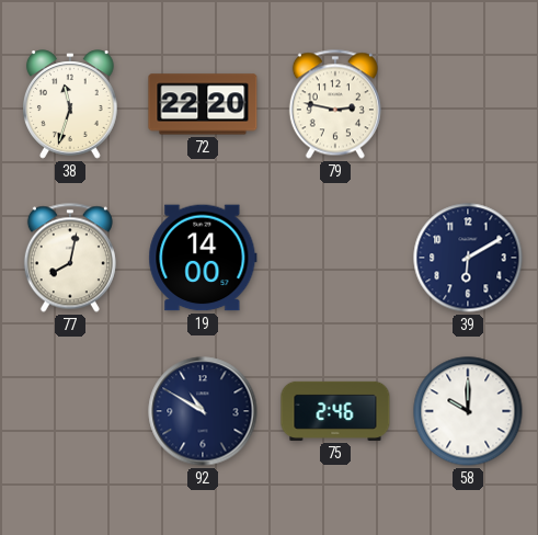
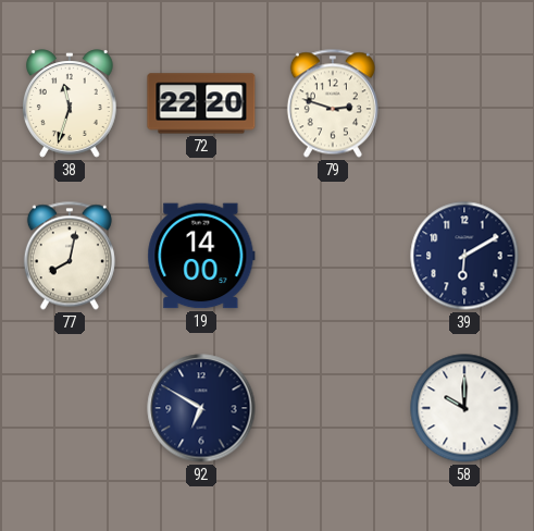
79: 2:47 -> 2:48 (333, 103)
92: 10:50 -> 6:50 (201, 408)
75: 2:46 -> none (335, 411)
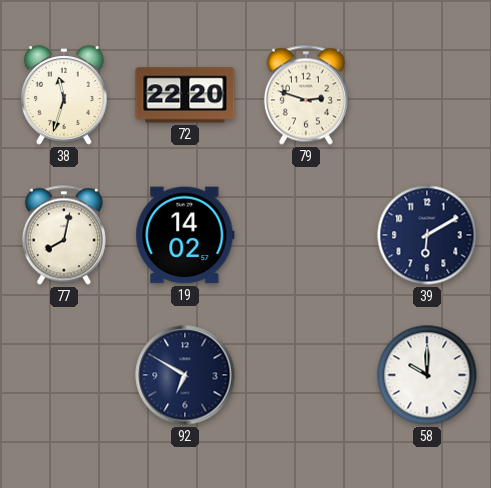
19: 14:00 -> 14:02 (185, 235)
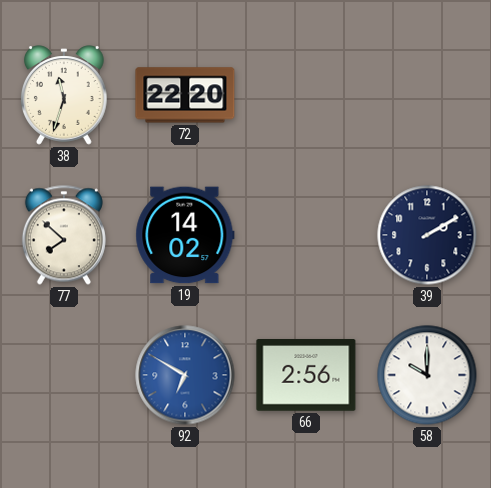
79: 2:48 -> none (306, 95)
77: 8:02 -> 7:52 (64, 235)
39: 6:10 -> 2:10 (427, 235)
92 dial: navy -> blue (185, 375)
66: none -> 2:56 (306, 376)
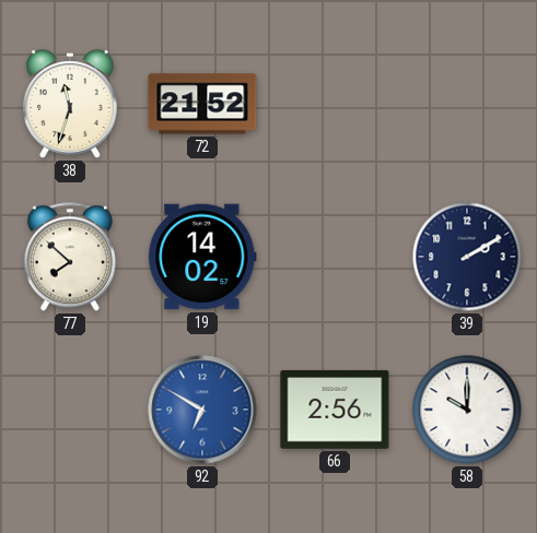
72: 22:20 -> 21:52 (202, 104)
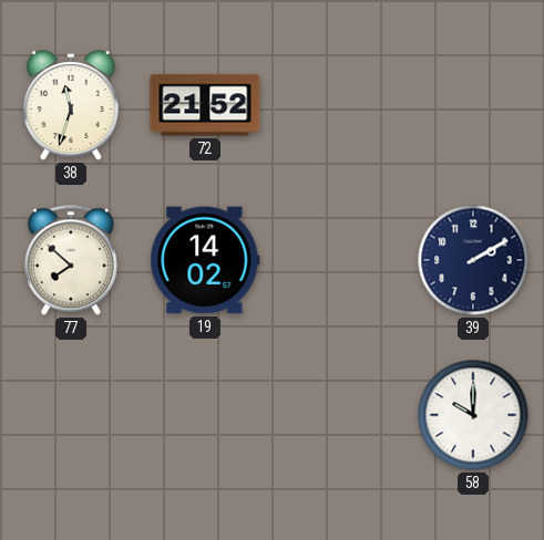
92: 6:50 -> none (202, 410)
66: 2:56 -> none (335, 411)
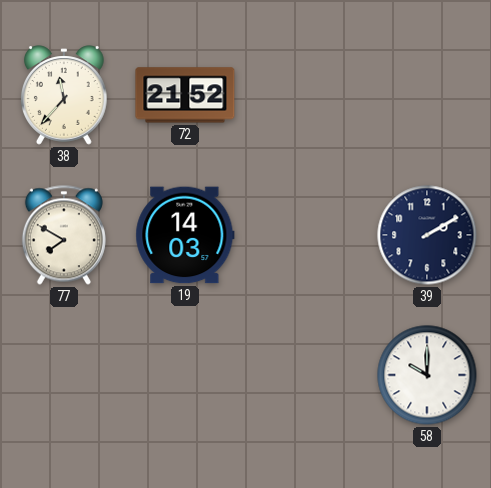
38: 11:33 -> 11:37 (65, 95)
77: 7:52 -> 7:50 (64, 235)
19: 14:02 -> 14:03 (185, 235)
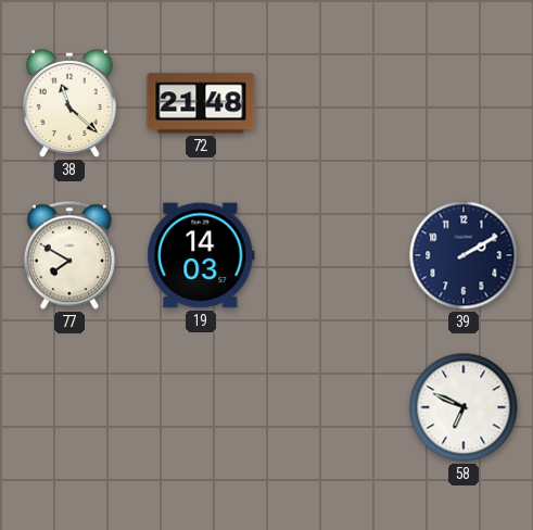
38: 11:37 -> 11:22 (71, 103)
72: 21:52 -> 21:48 (201, 103)
58: 10:00 -> 6:49 (464, 407)
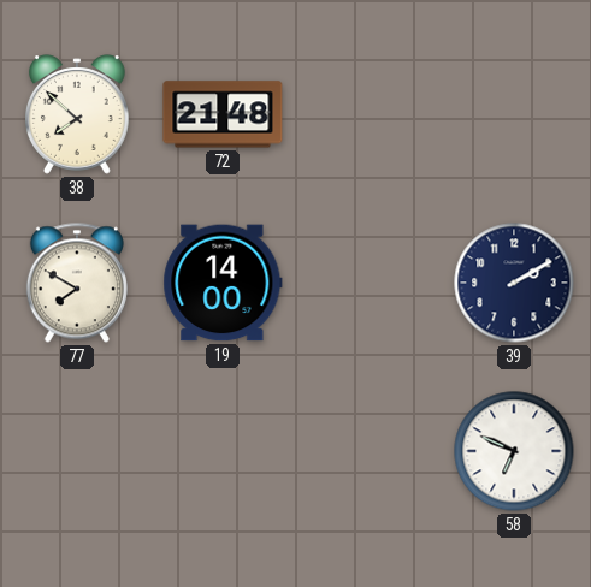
38: 11:22 -> 7:52 (78, 114)
19: 14:03 -> 14:00 (223, 283)
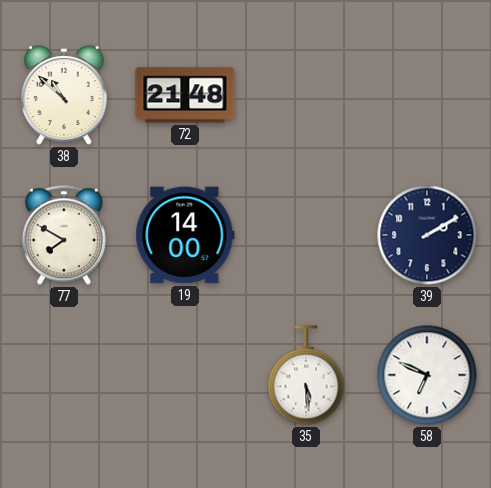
38: 7:52 -> 10:52 (65, 95)
35: none -> 5:29 (306, 375)
